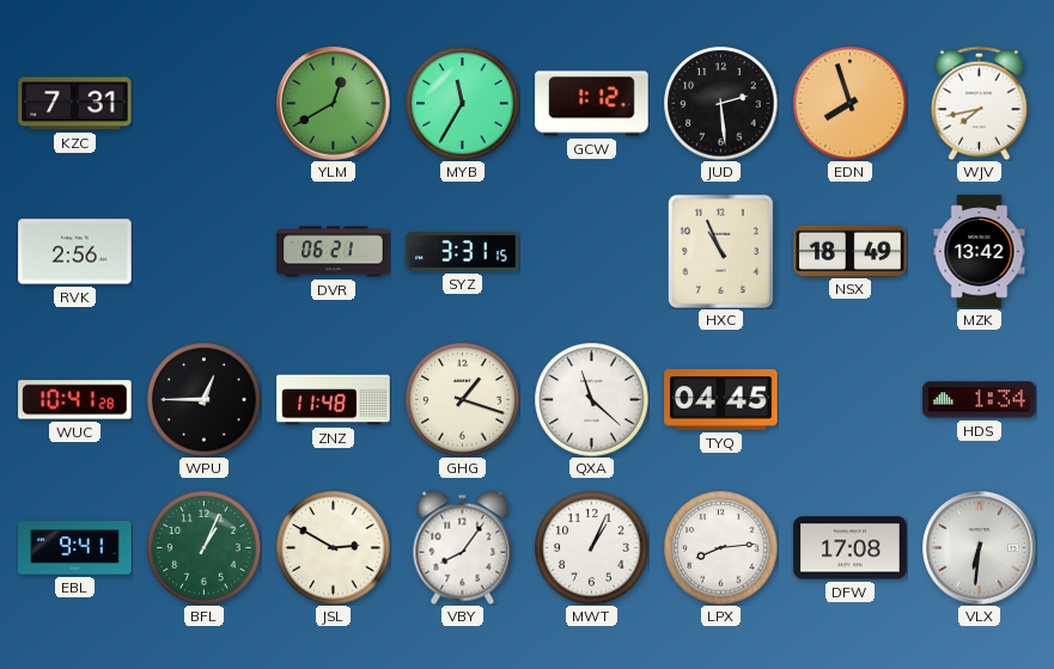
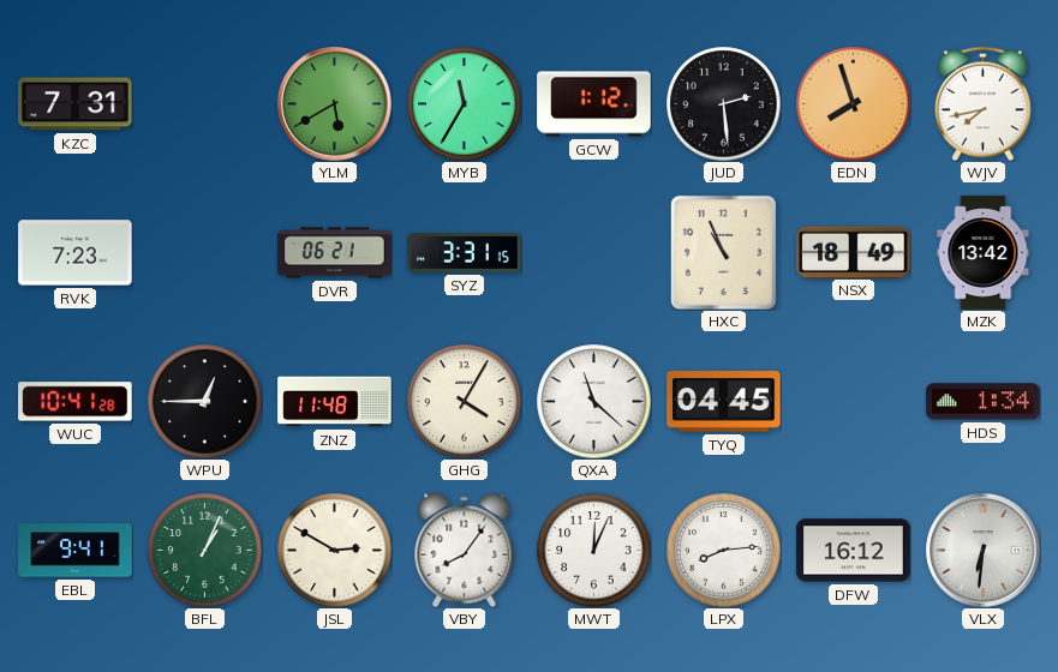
YLM: 12:40 -> 5:40 (335, 104)
RVK: 2:56 -> 7:23 (76, 253)
GHG: 1:18 -> 4:05 (464, 401)
MWT: 1:04 -> 12:04 (593, 550)
DFW: 17:08 -> 16:12 (854, 551)
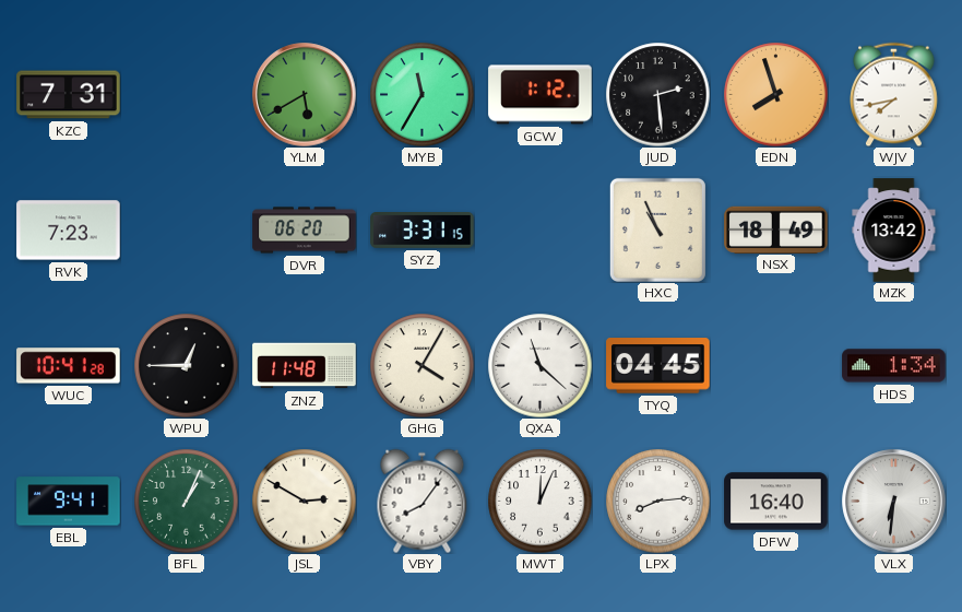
DVR: 06:21 -> 06:20 (305, 231)
DFW: 16:12 -> 16:40 (776, 502)
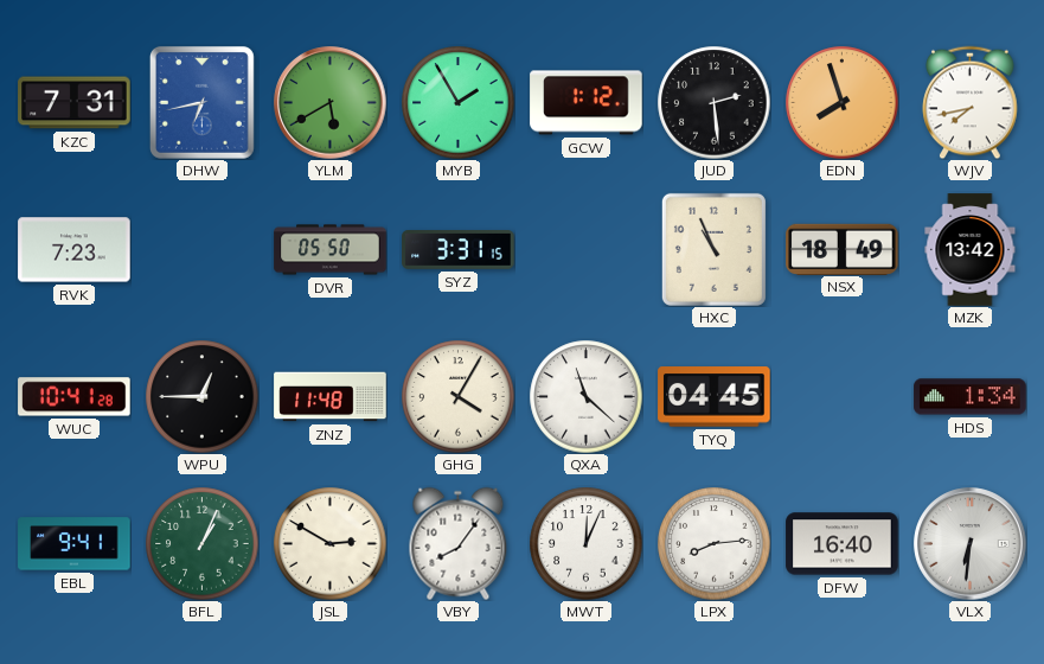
DHW: none -> 6:43 (201, 102)
MYB: 11:35 -> 1:55 (457, 102)
DVR: 06:20 -> 05:50 (331, 250)
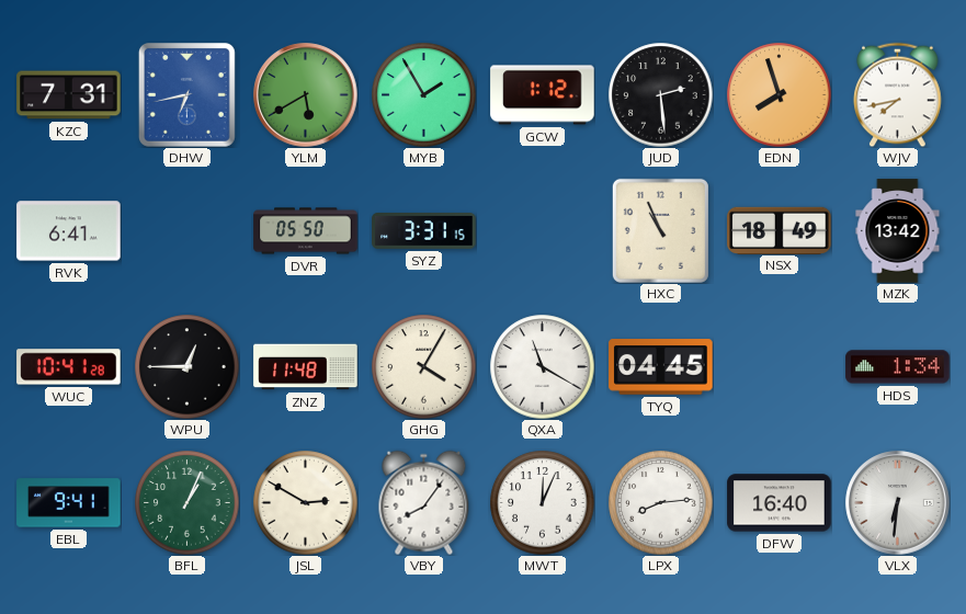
RVK: 7:23 -> 6:41 (69, 231)
QXA: 11:22 -> 11:20 (542, 366)
